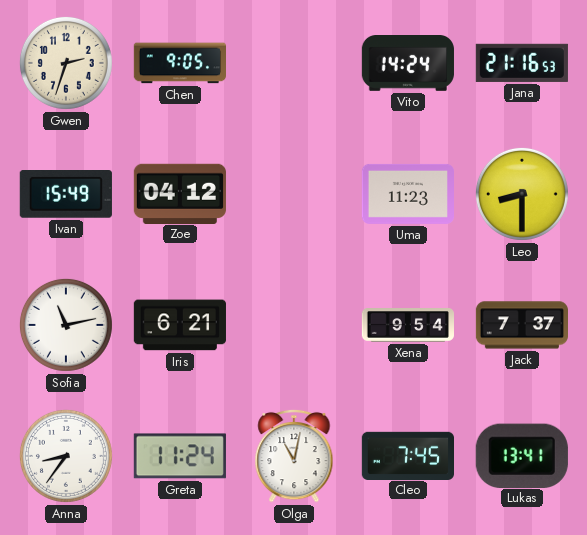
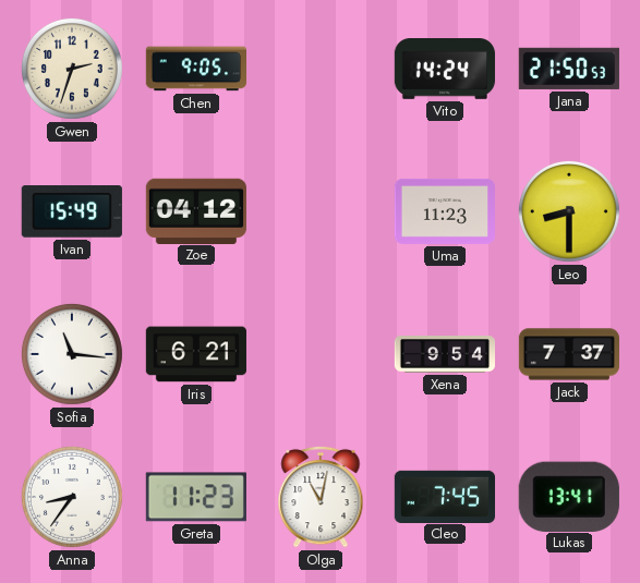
Jana: 21:16 -> 21:50 (569, 69)
Sofia: 11:13 -> 11:16 (72, 354)
Greta: 11:24 -> 11:23 (196, 497)
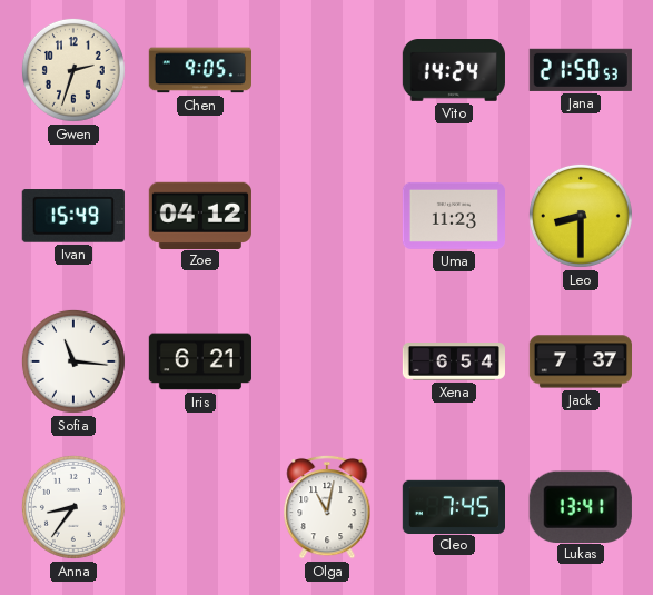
Xena: 9:54 -> 6:54 (453, 363)
Greta: 11:23 -> none (196, 497)
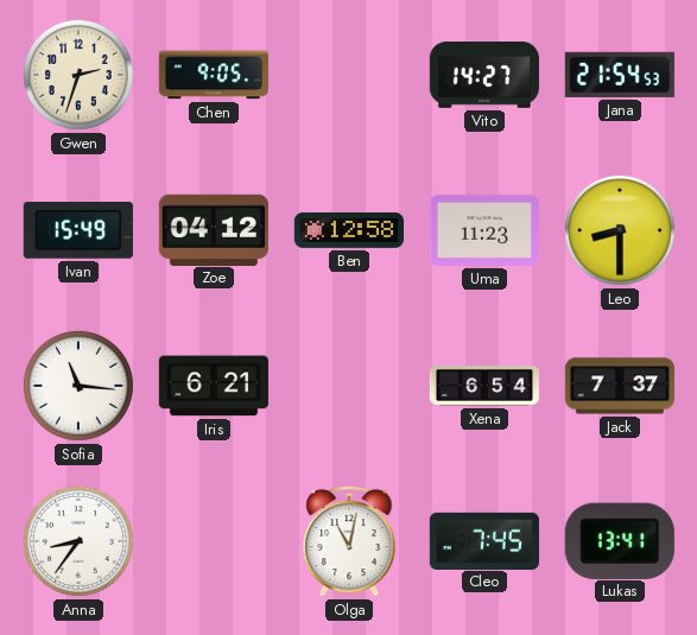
Vito: 14:24 -> 14:27 (484, 76)
Jana: 21:50 -> 21:54 (620, 75)
Ben: none -> 12:58 (348, 230)
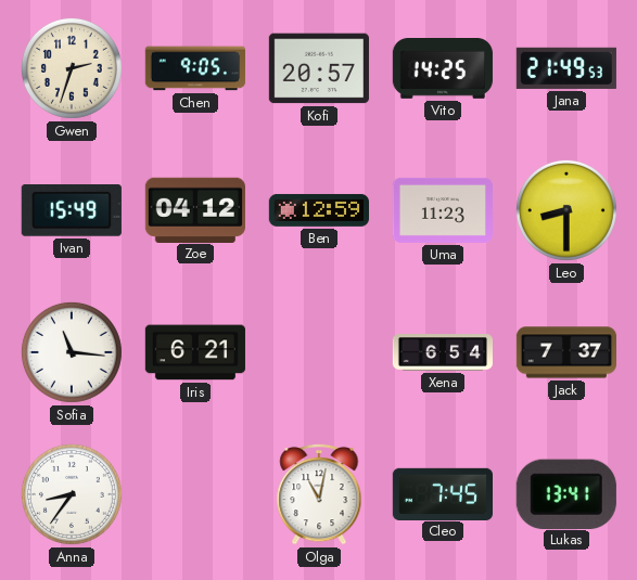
Kofi: none -> 20:57 (319, 68)
Vito: 14:27 -> 14:25 (443, 69)
Jana: 21:54 -> 21:49 (566, 68)
Ben: 12:58 -> 12:59 (318, 210)
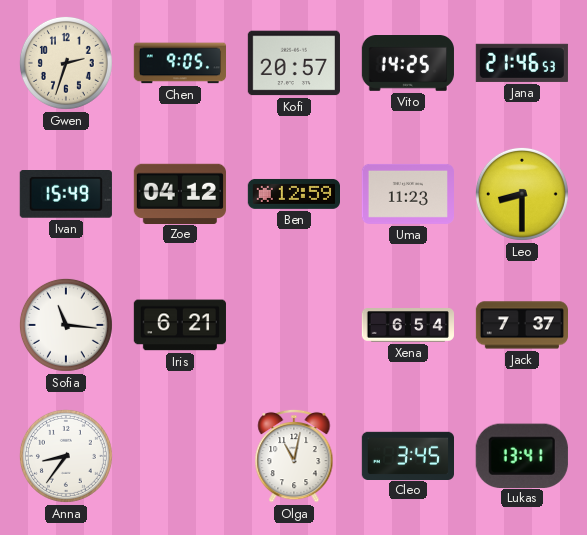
Jana: 21:49 -> 21:46 (522, 63)
Cleo: 7:45 -> 3:45 (407, 455)
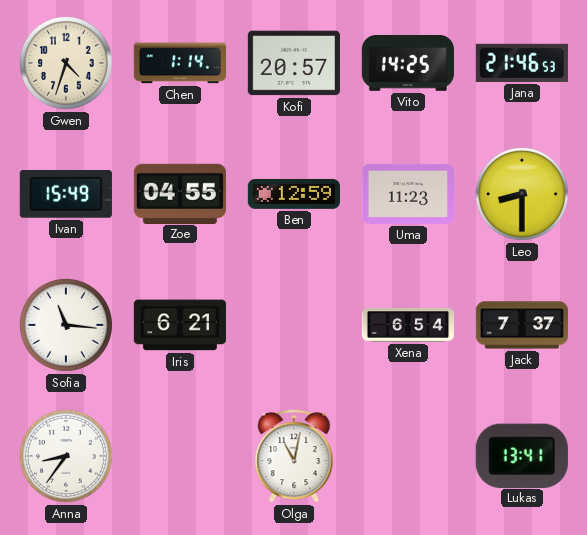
Gwen: 2:33 -> 4:33 (66, 63)
Chen: 9:05 -> 1:14 (179, 63)
Zoe: 04:12 -> 04:55 (180, 193)
Cleo: 3:45 -> none (407, 455)
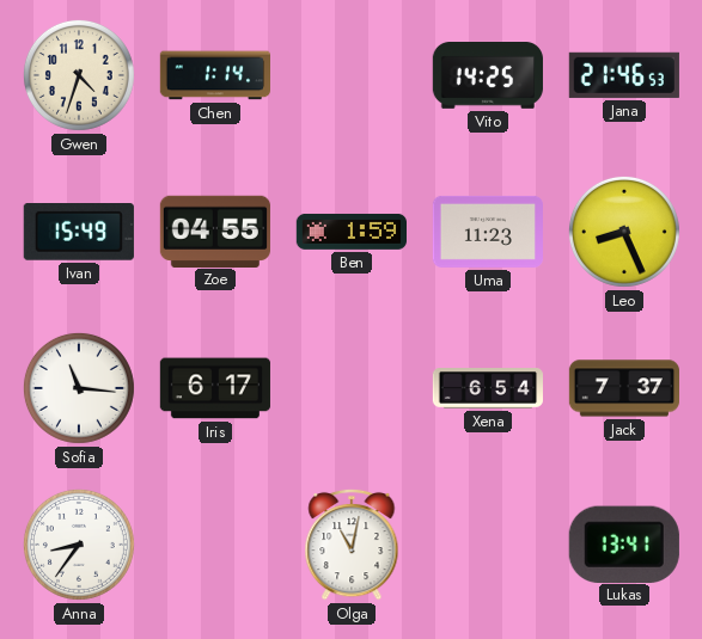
Kofi: 20:57 -> none (294, 63)
Ben: 12:59 -> 1:59 (350, 232)
Leo: 8:30 -> 8:26 (624, 232)
Iris: 6:21 -> 6:17 (214, 388)
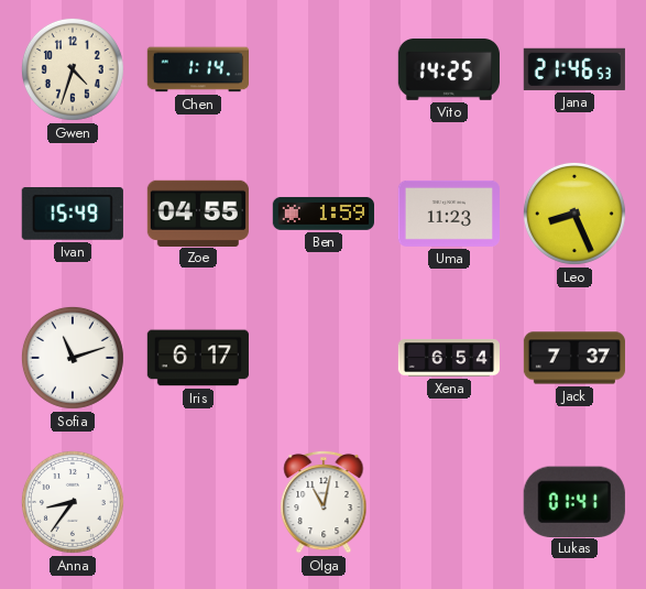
Sofia: 11:16 -> 11:12 (73, 358)
Lukas: 13:41 -> 01:41 (574, 501)
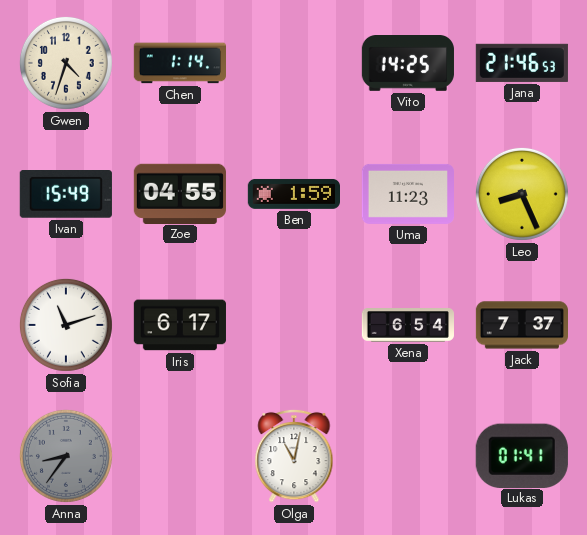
Anna dial: white -> grey (66, 456)
